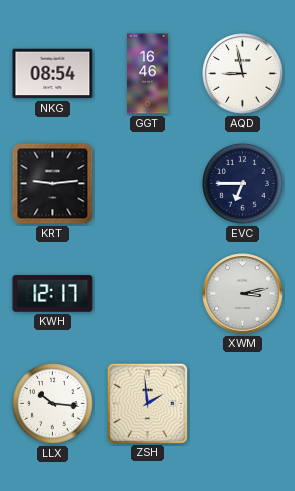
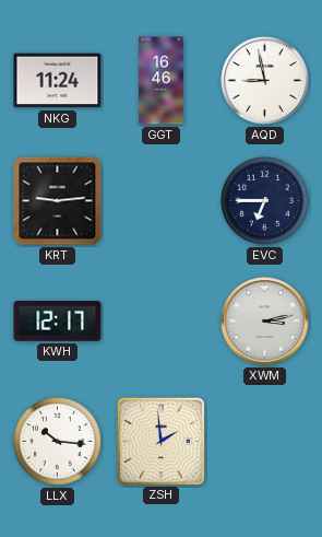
NKG: 08:54 -> 11:24 (58, 81)
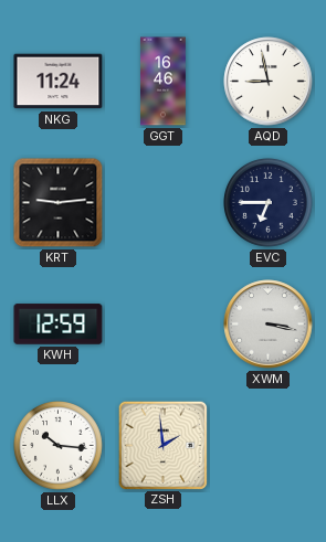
KWH: 12:17 -> 12:59 (59, 325)
XWM: 3:13 -> 3:17 (269, 325)
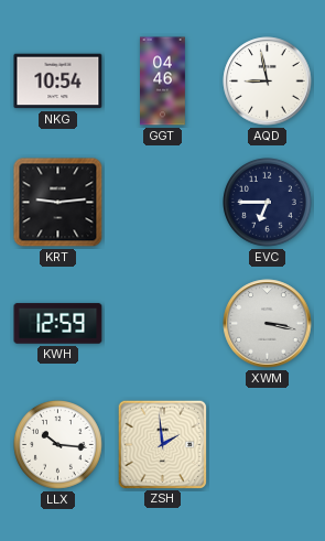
NKG: 11:24 -> 10:54 (58, 82)
GGT: 16:46 -> 04:46 (163, 82)
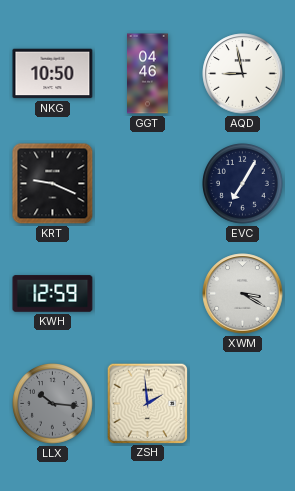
NKG: 10:54 -> 10:50 (53, 74)
KRT: 9:14 -> 9:19 (53, 184)
EVC: 6:45 -> 7:05 (243, 184)
XWM: 3:17 -> 3:20 (243, 294)
LLX dial: white -> grey (53, 404)
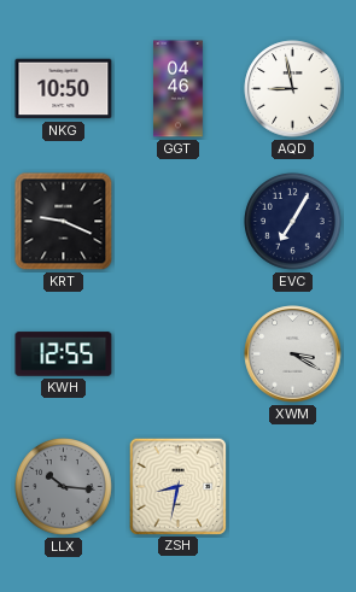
KWH: 12:59 -> 12:55 (64, 354)
ZSH: 1:59 -> 8:32 (177, 486)
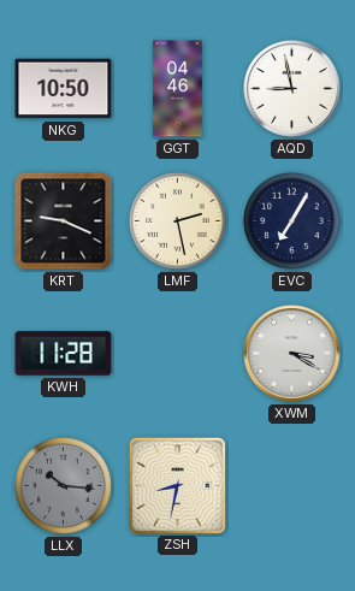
LMF: none -> 2:28 (178, 221)
KWH: 12:55 -> 11:28 (64, 354)
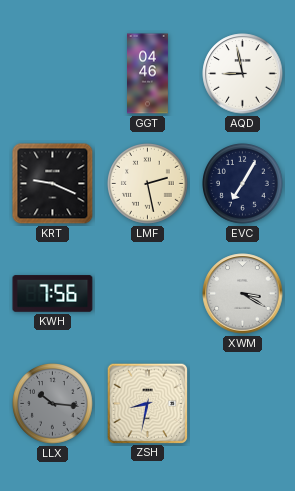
NKG: 10:50 -> none (64, 89)
KWH: 11:28 -> 7:56 (53, 294)
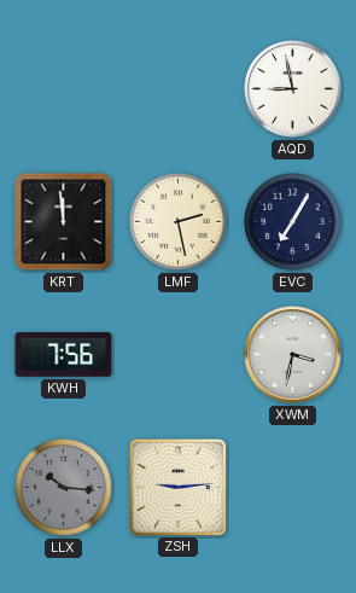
GGT: 04:46 -> none (148, 74)
KRT: 9:19 -> 11:59 (64, 222)
XWM: 3:20 -> 3:32 (293, 355)
ZSH: 8:32 -> 9:14 (177, 487)
